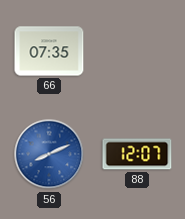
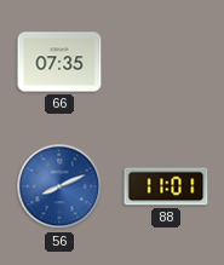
88: 12:07 -> 11:01 (166, 186)
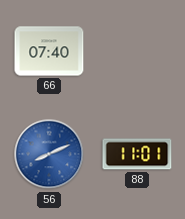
66: 07:35 -> 07:40 (49, 51)
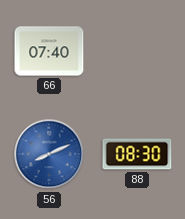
88: 11:01 -> 08:30 (137, 154)
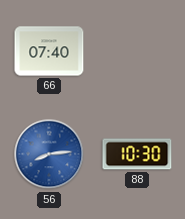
56: 8:11 -> 8:14 (49, 154)
88: 08:30 -> 10:30 (137, 154)
